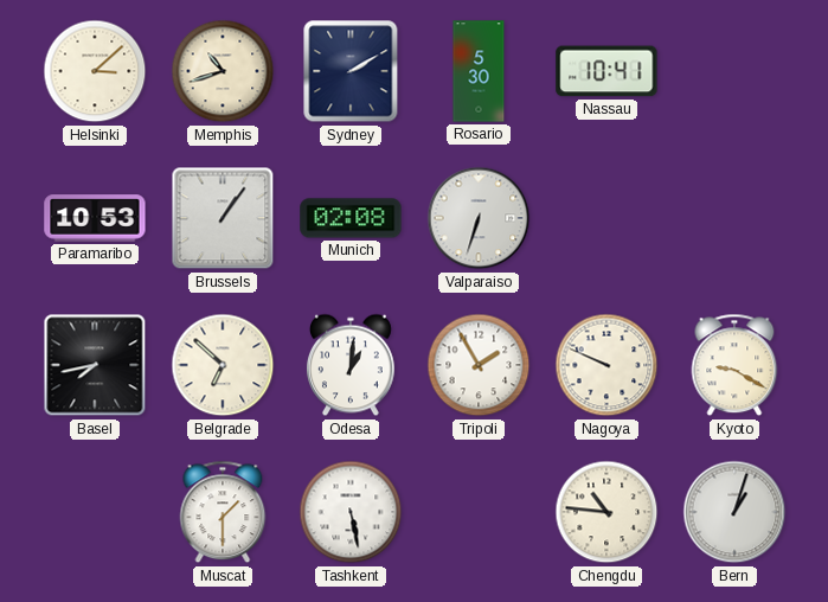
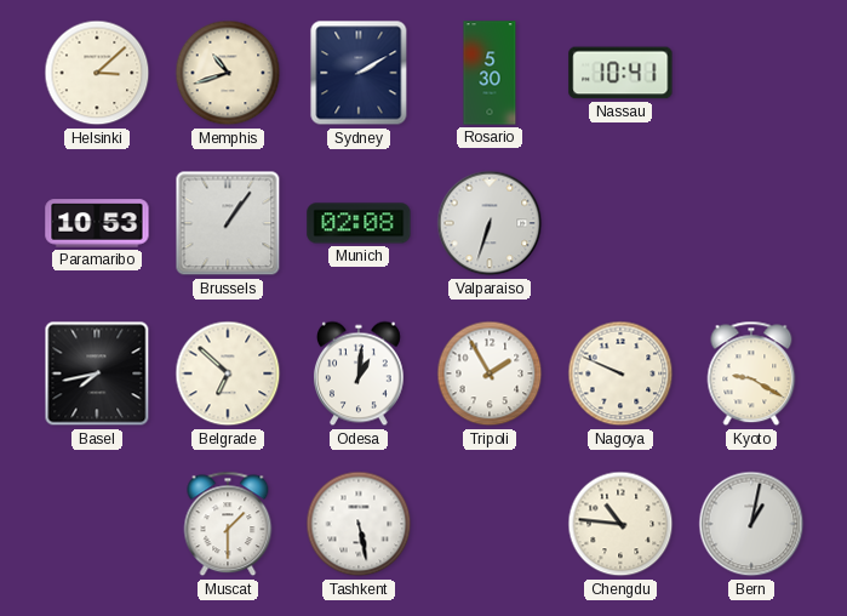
Bern: 1:03 -> 1:02 (751, 524)
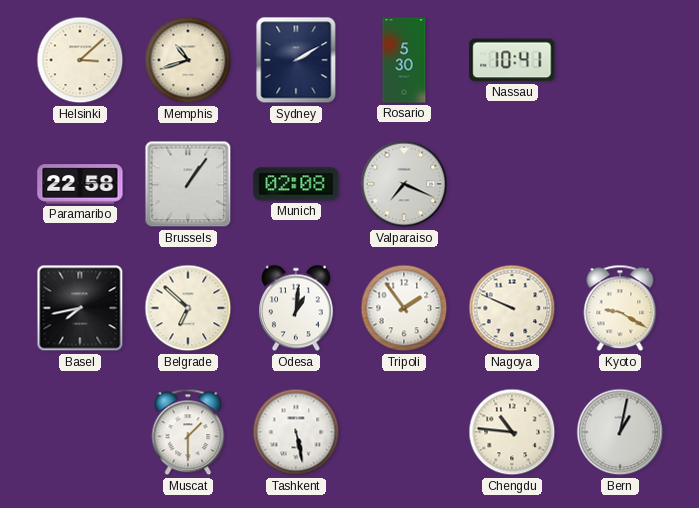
Paramaribo: 10:53 -> 22:58 (80, 184)
Valparaiso: 6:33 -> 7:19 (404, 184)
Tripoli: 1:55 -> 1:54 (404, 308)
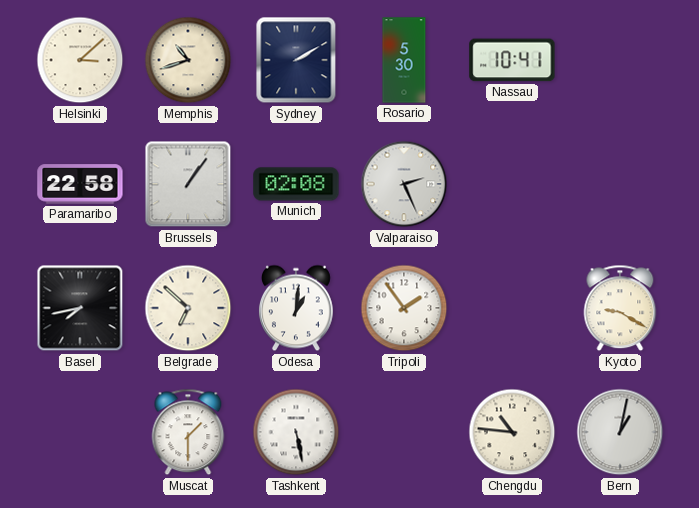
Valparaiso: 7:19 -> 2:26 (404, 184)
Nagoya: 9:49 -> none (512, 308)
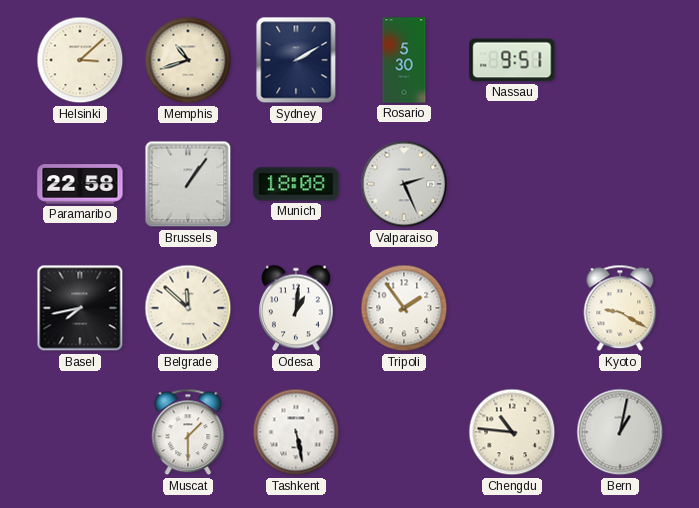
Nassau: 10:41 -> 9:51 (512, 60)
Munich: 02:08 -> 18:08 (296, 184)
Belgrade: 6:52 -> 11:52 (188, 308)
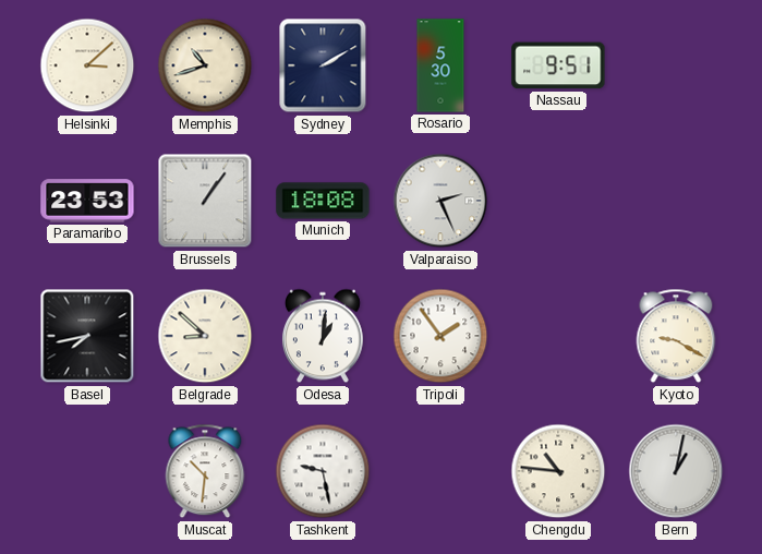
Paramaribo: 22:58 -> 23:53 (87, 201)
Belgrade: 11:52 -> 8:52 (205, 336)
Muscat: 1:30 -> 10:31 (205, 471)
Tashkent: 5:28 -> 9:28 (323, 471)
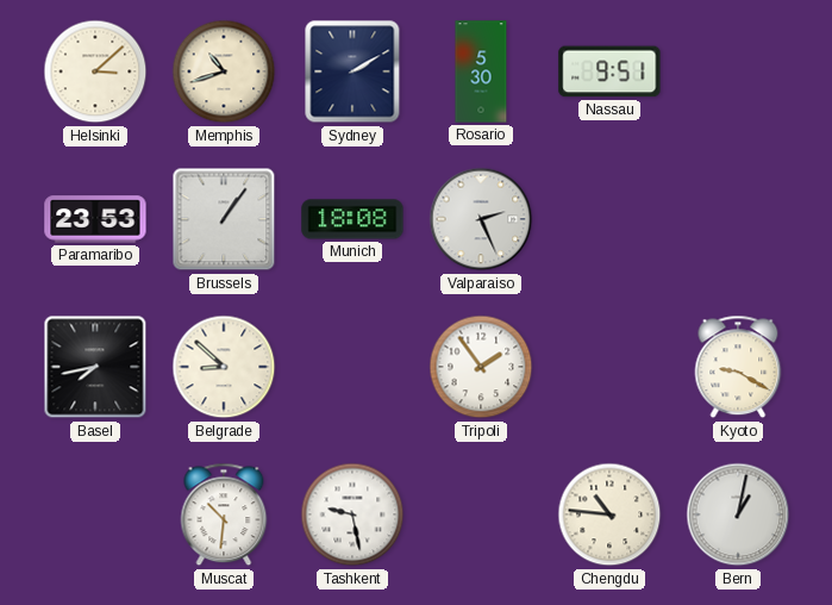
Odesa: 1:01 -> none (323, 336)
